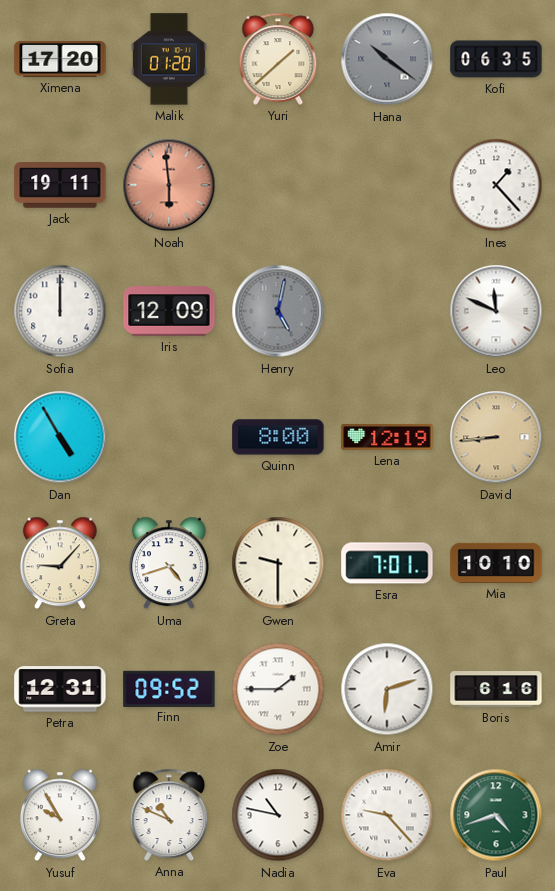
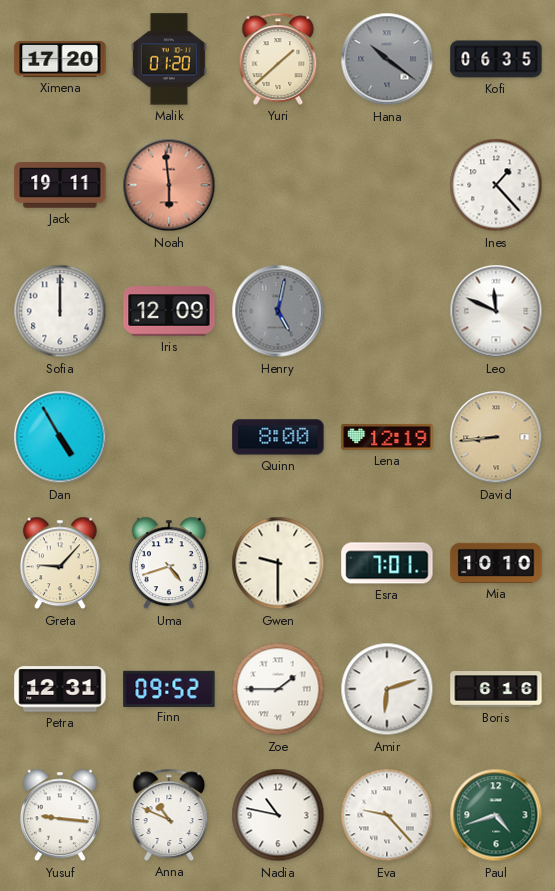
Yusuf: 9:55 -> 9:16 (60, 815)
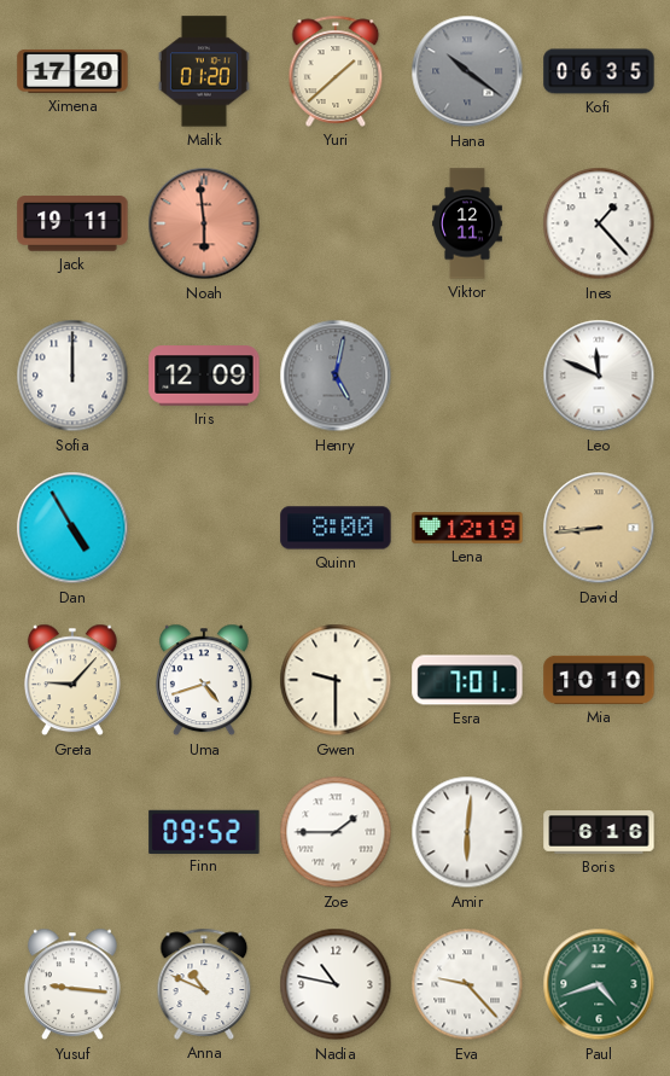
Viktor: none -> 12:11 (468, 223)
Petra: 12:31 -> none (60, 689)
Amir: 6:12 -> 6:01 (467, 832)
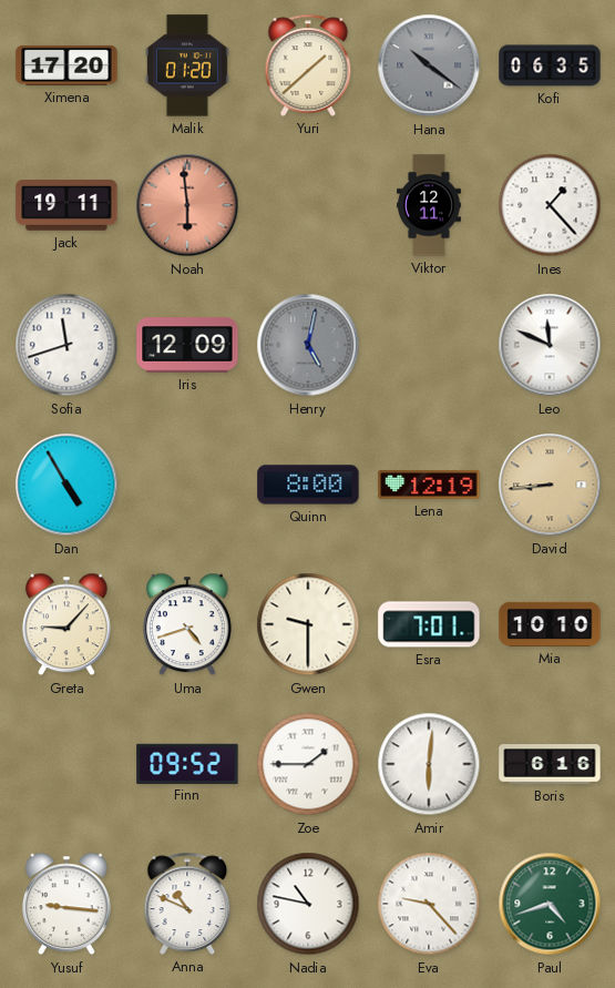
Sofia: 12:00 -> 11:42 (66, 345)
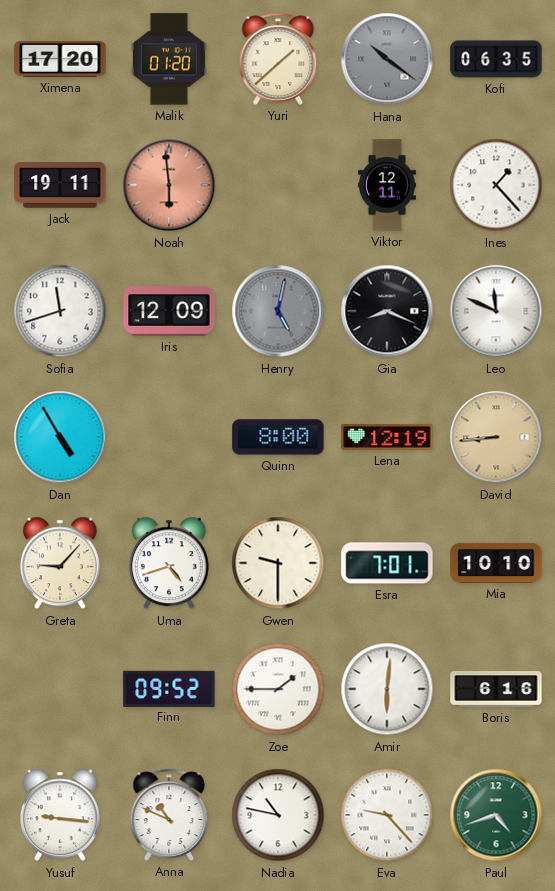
Gia: none -> 8:19 (387, 311)
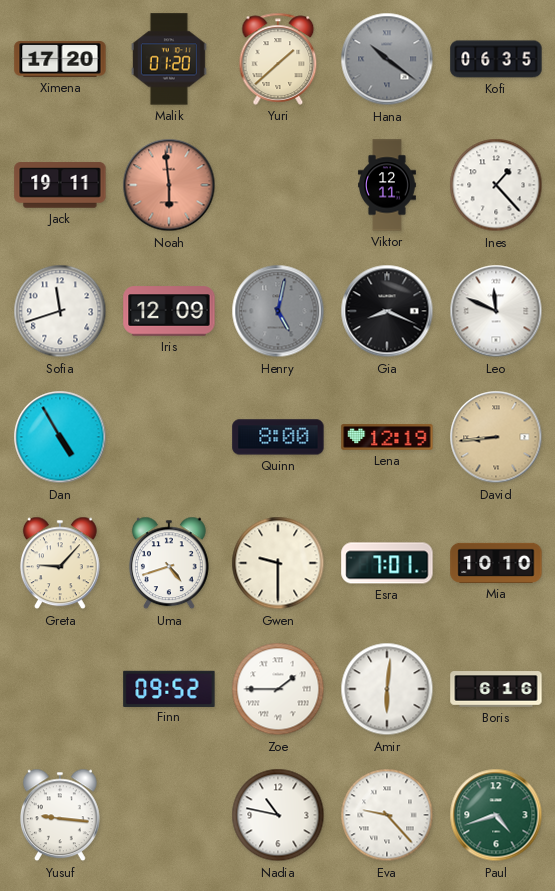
Anna: 10:49 -> none (169, 815)
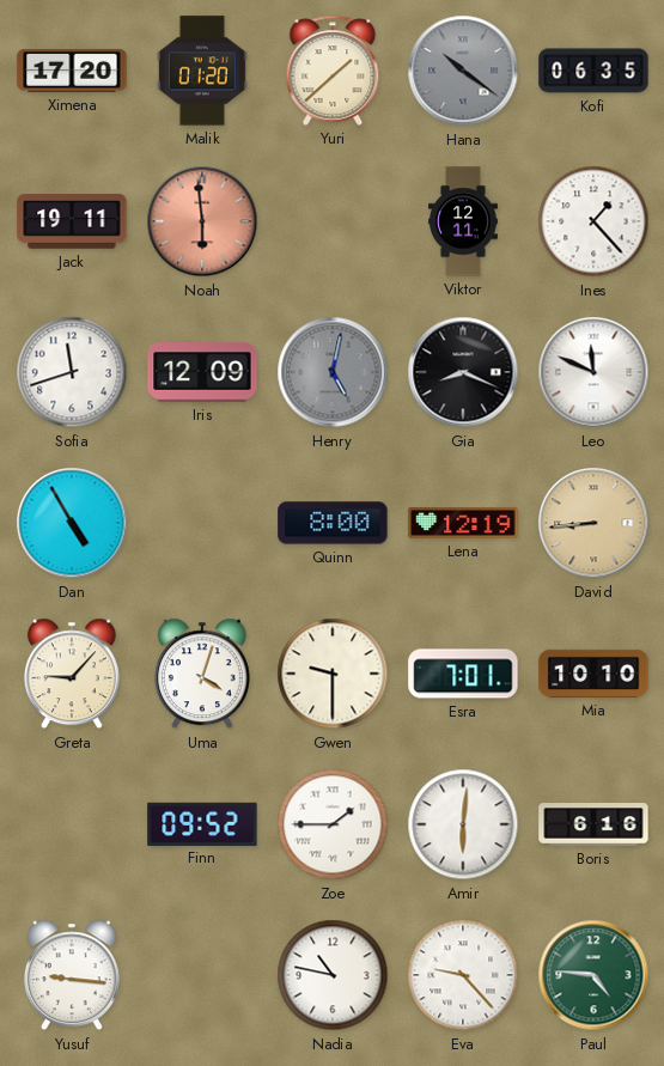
Uma: 4:42 -> 4:03 (202, 674)
Paul: 4:42 -> 4:46 (593, 975)
